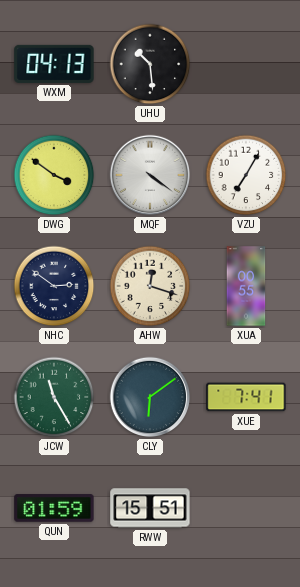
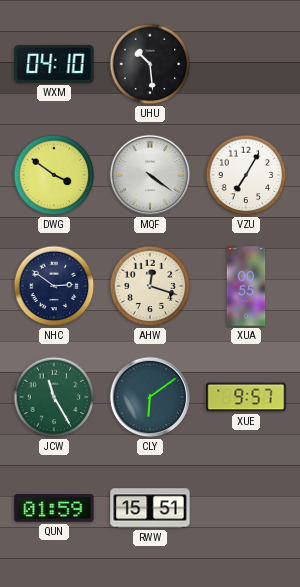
WXM: 04:13 -> 04:10 (54, 64)
XUE: 7:41 -> 9:57 (246, 397)
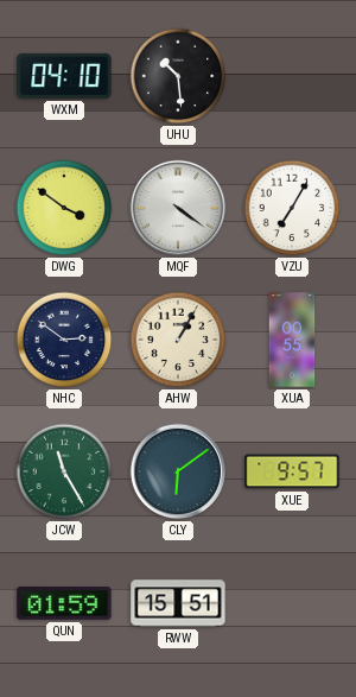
AHW: 12:18 -> 1:05 (178, 340)
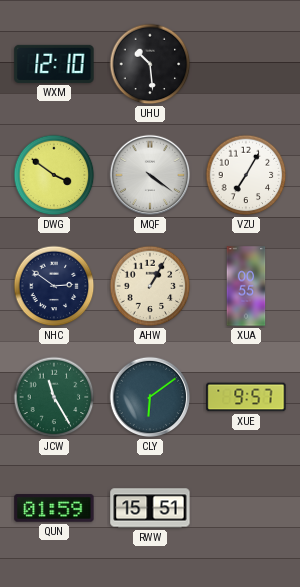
WXM: 04:10 -> 12:10 (54, 64)
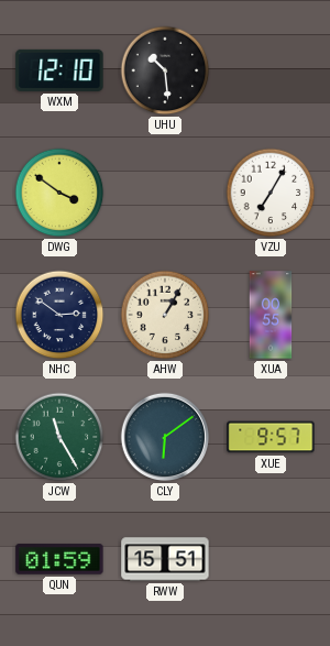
MQF: 4:21 -> none (150, 175)
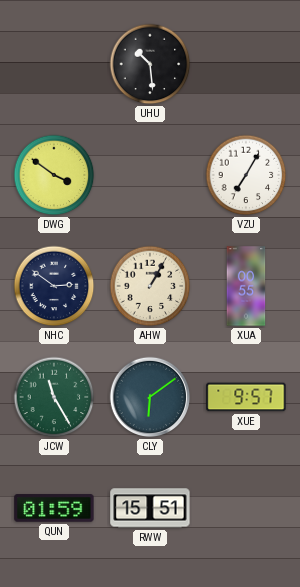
WXM: 12:10 -> none (59, 70)
